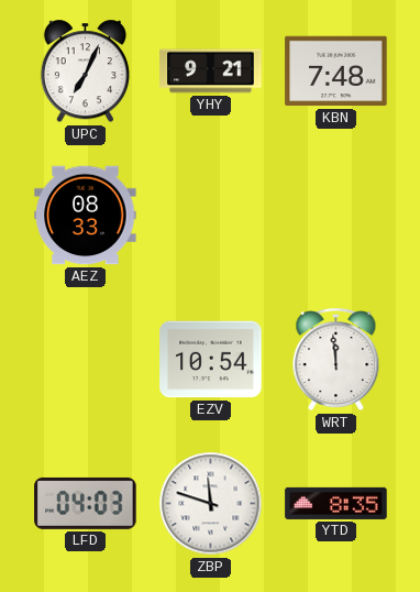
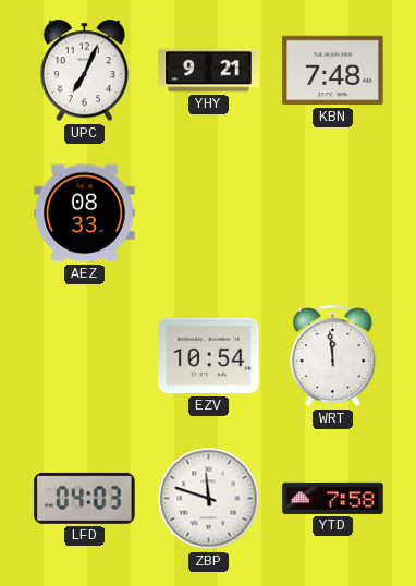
YTD: 8:35 -> 7:58 (333, 498)
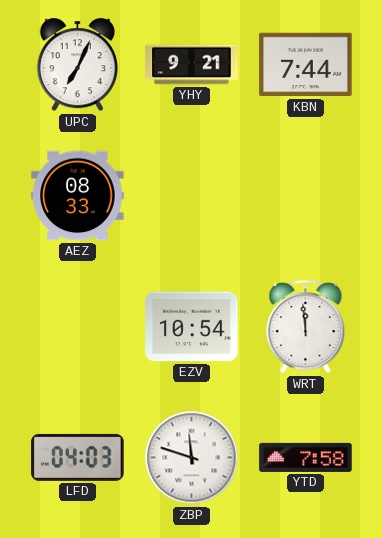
KBN: 7:48 -> 7:44 (306, 65)
